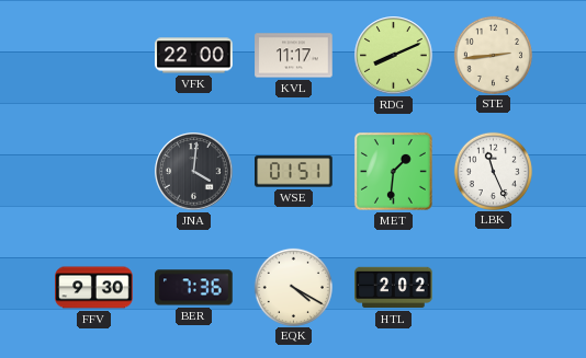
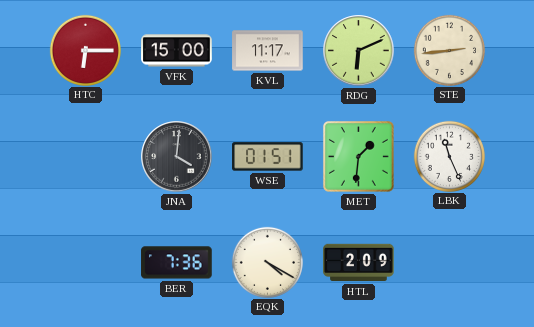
HTC: none -> 6:15 (85, 50)
VFK: 22:00 -> 15:00 (177, 51)
RDG: 8:11 -> 6:11 (359, 51)
FFV: 9:30 -> none (94, 288)
HTL: 2:02 -> 2:09 (359, 263)
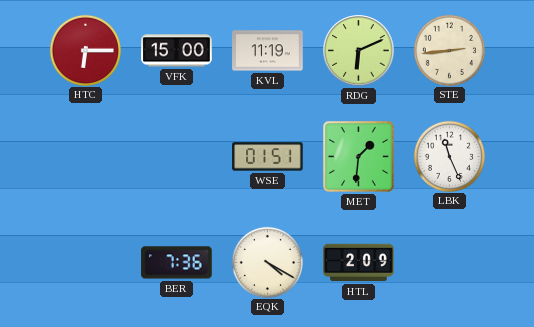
KVL: 11:17 -> 11:19 (268, 51)
JNA: 4:01 -> none (177, 157)
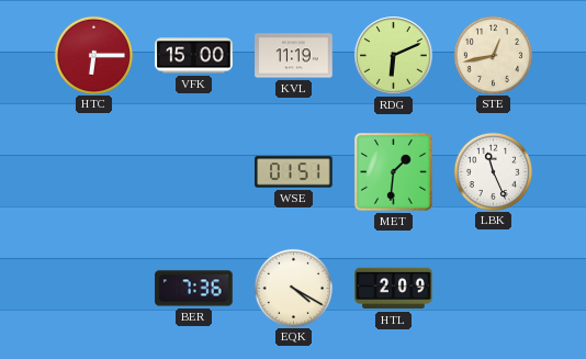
STE: 2:44 -> 12:43 (493, 55)
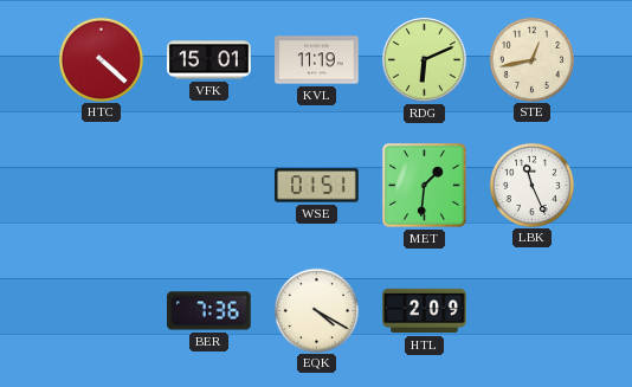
HTC: 6:15 -> 4:22 (101, 59)
VFK: 15:00 -> 15:01 (209, 60)
